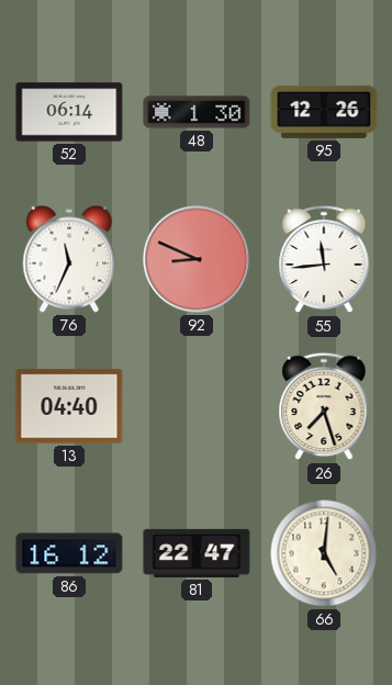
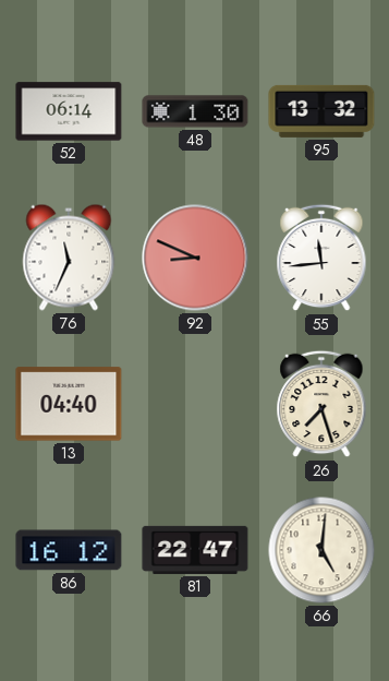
95: 12:26 -> 13:32 (321, 111)
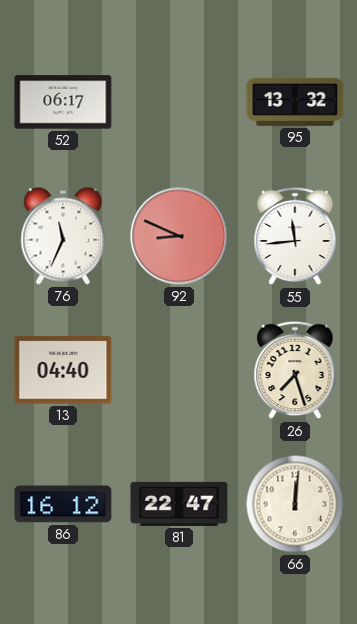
52: 06:14 -> 06:17 (63, 102)
48: 1:30 -> none (195, 111)
66: 5:01 -> 12:01 (295, 504)
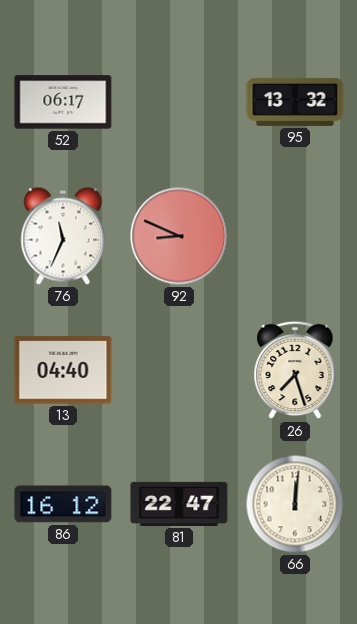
55: 11:44 -> none (295, 236)
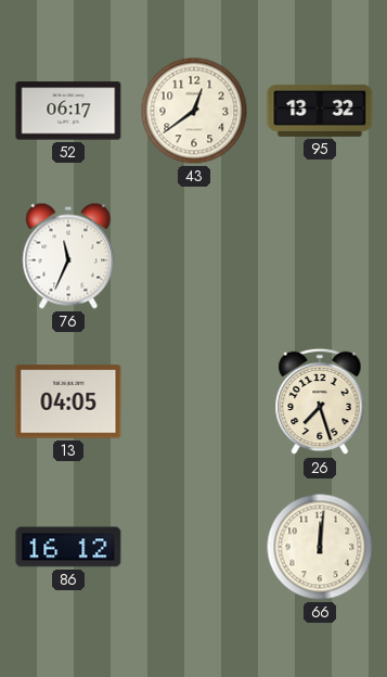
43: none -> 12:39 (194, 111)
92: 8:49 -> none (179, 236)
13: 04:40 -> 04:05 (68, 401)
81: 22:47 -> none (179, 504)
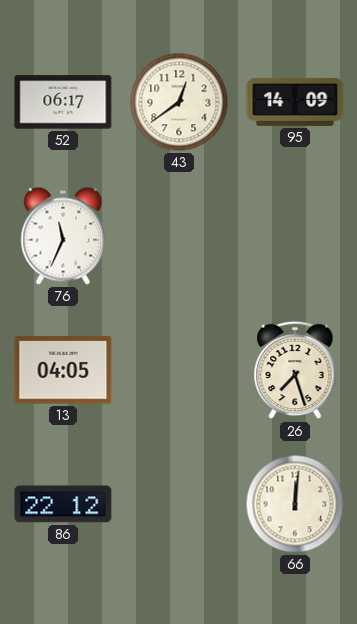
95: 13:32 -> 14:09 (295, 102)
86: 16:12 -> 22:12 (63, 504)
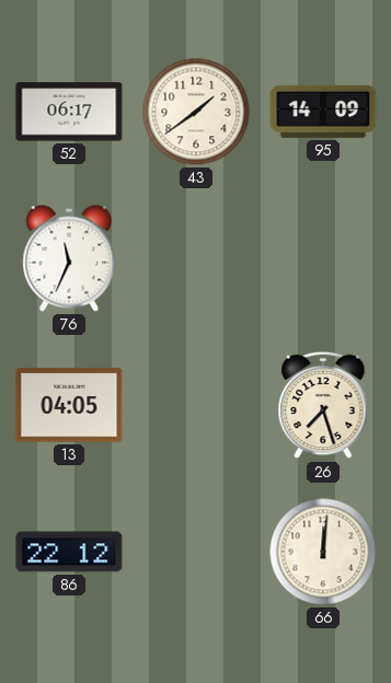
43: 12:39 -> 1:39 (196, 112)
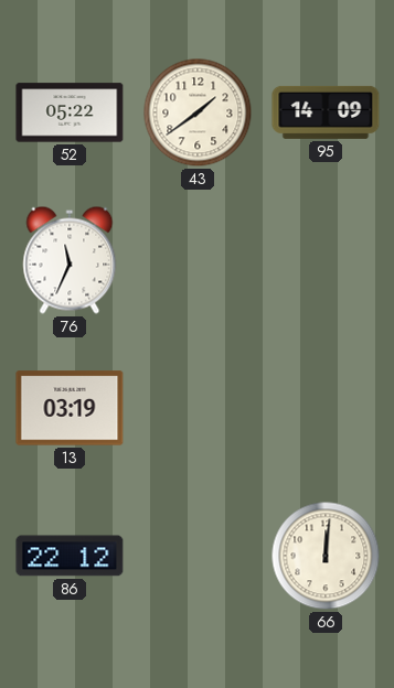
52: 06:17 -> 05:22 (70, 112)
13: 04:05 -> 03:19 (70, 408)
26: 7:27 -> none (323, 405)
